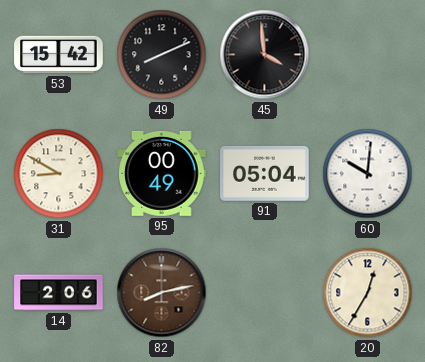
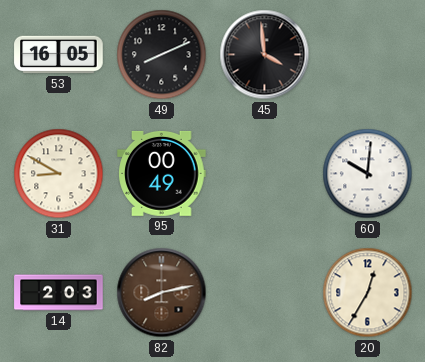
53: 15:42 -> 16:05 (59, 55)
91: 05:04 -> none (265, 173)
14: 2:06 -> 2:03 (59, 293)
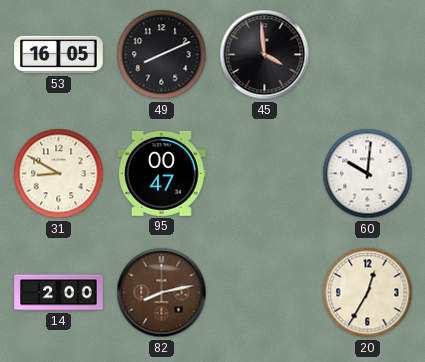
95: 00:49 -> 00:47 (162, 173)
14: 2:03 -> 2:00 (59, 293)
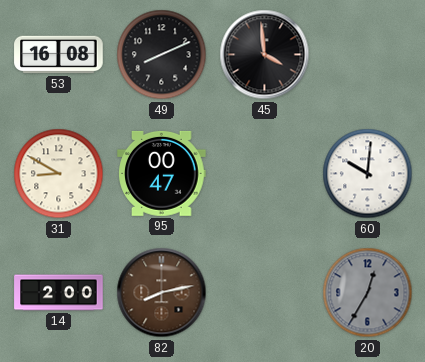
53: 16:05 -> 16:08 (59, 55)
20 dial: cream -> grey (368, 293)
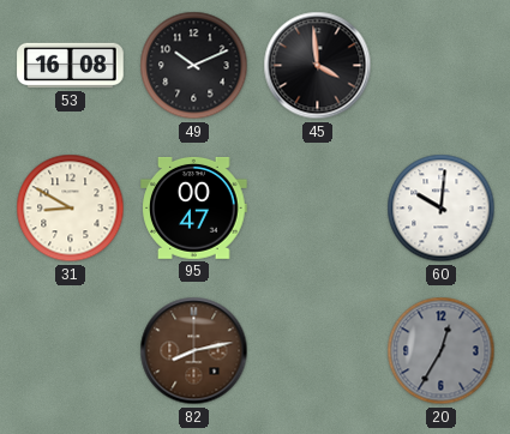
49: 8:11 -> 10:11 (194, 66)
14: 2:00 -> none (59, 293)
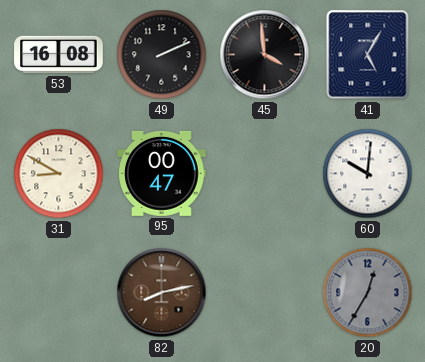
49: 10:11 -> 2:11 (162, 55)
41: none -> 5:05 (368, 55)
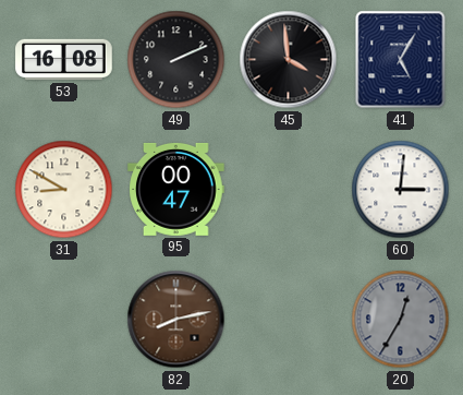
60: 10:01 -> 3:01 (401, 190)
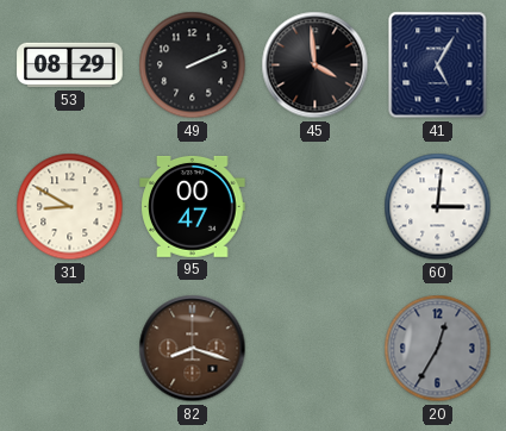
53: 16:08 -> 08:29 (70, 65)
82: 8:13 -> 8:18 (193, 349)
